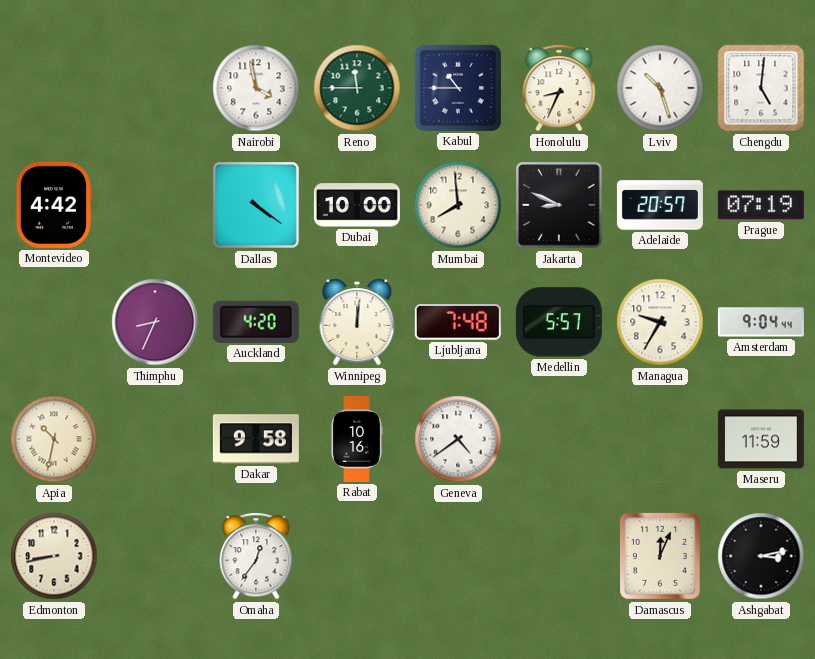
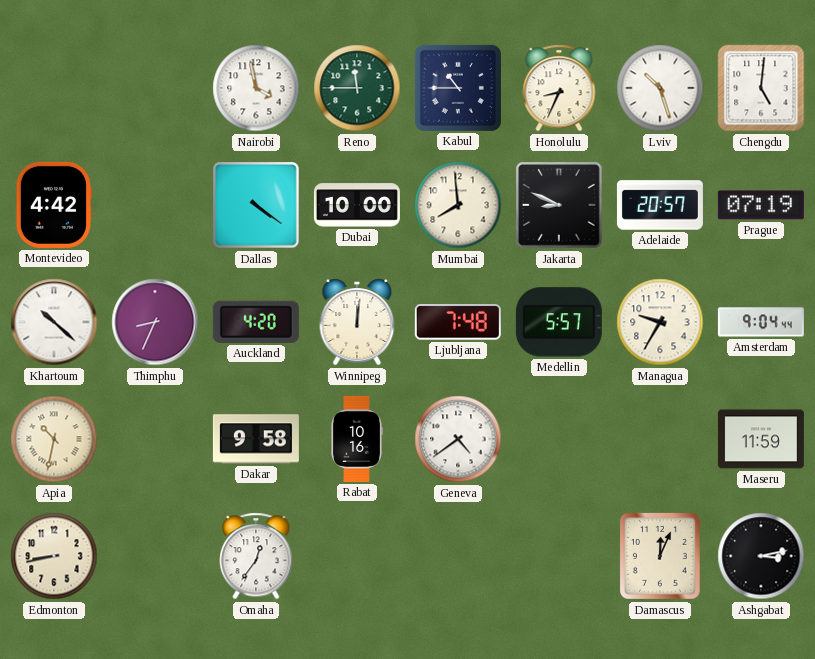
Khartoum: none -> 10:22 (54, 322)
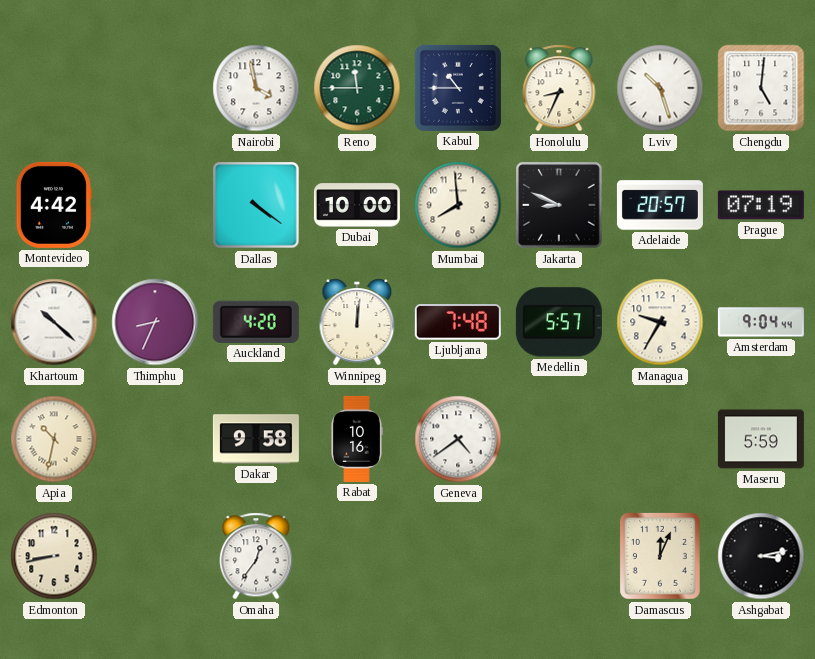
Maseru: 11:59 -> 5:59 (761, 439)
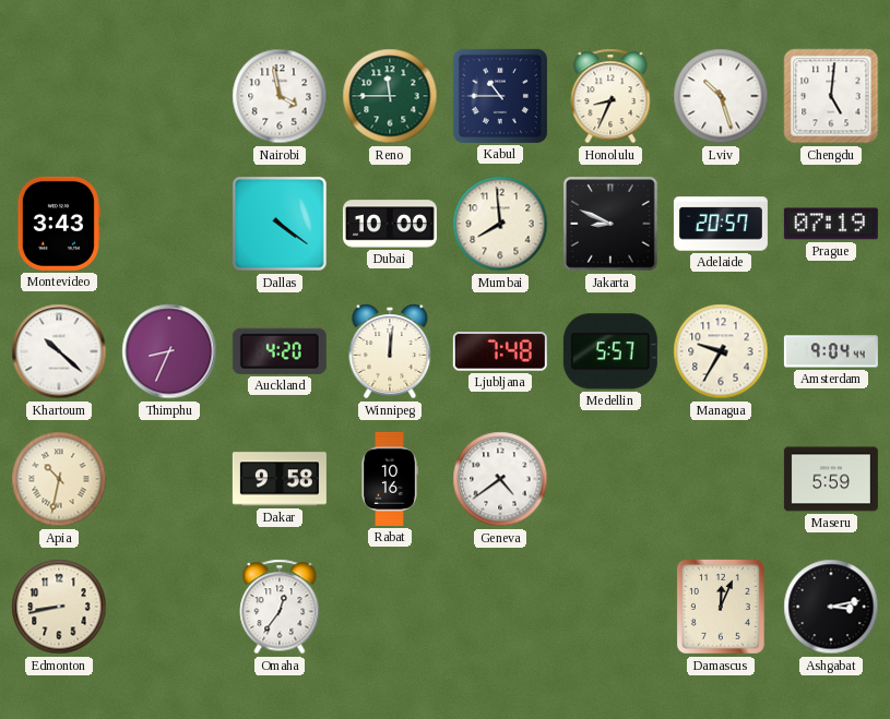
Montevideo: 4:42 -> 3:43 (59, 224)
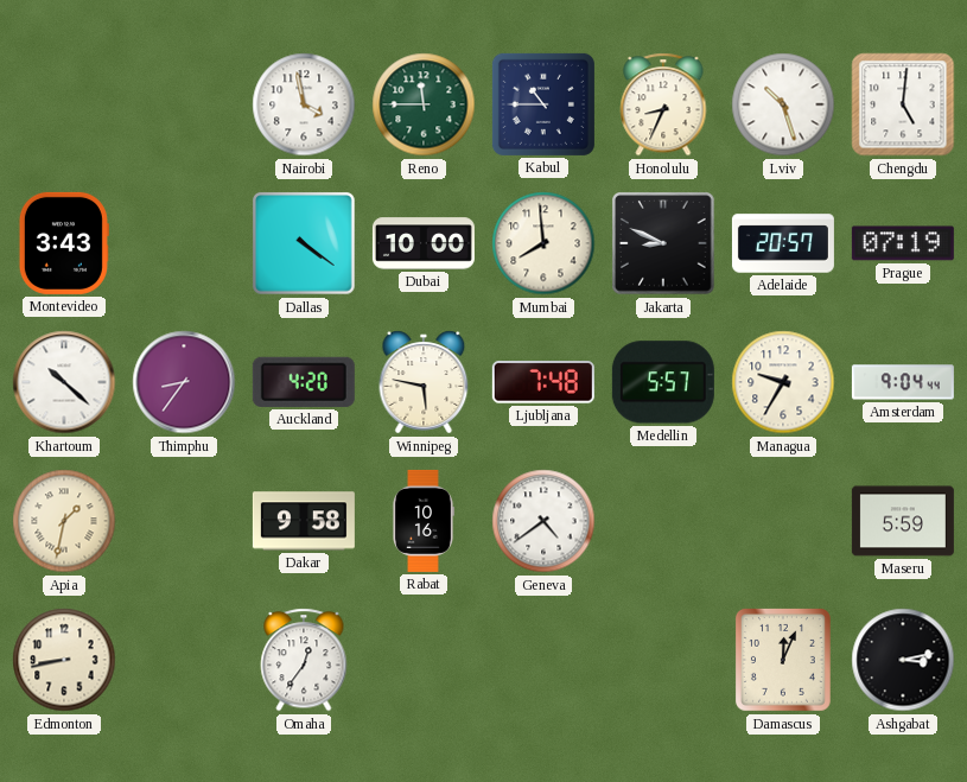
Thimphu: 8:34 -> 8:36 (184, 382)
Winnipeg: 12:01 -> 5:47 (424, 382)
Apia: 10:32 -> 1:32 (64, 521)
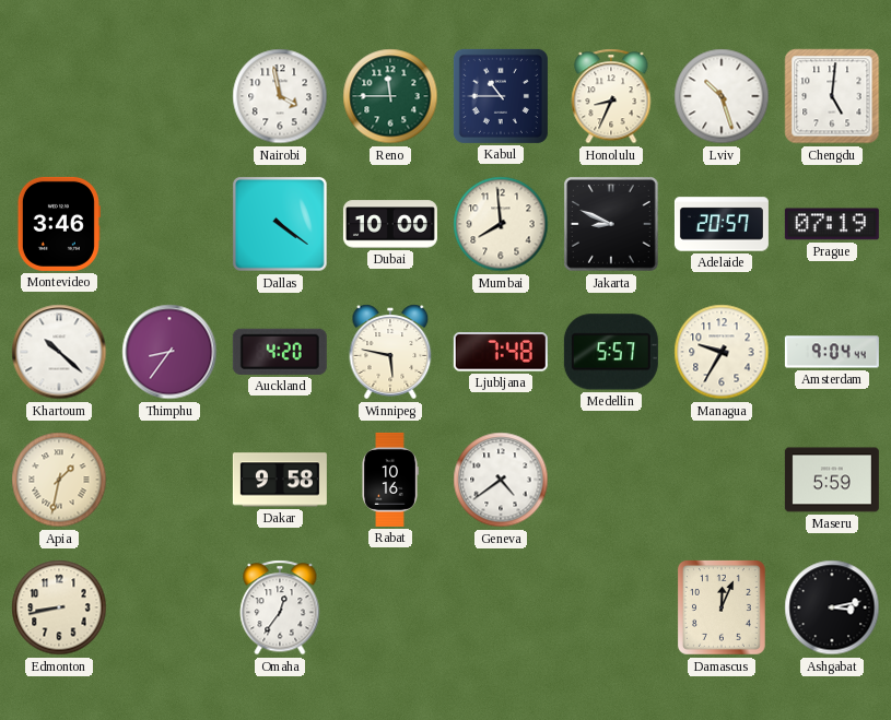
Montevideo: 3:43 -> 3:46 (59, 224)
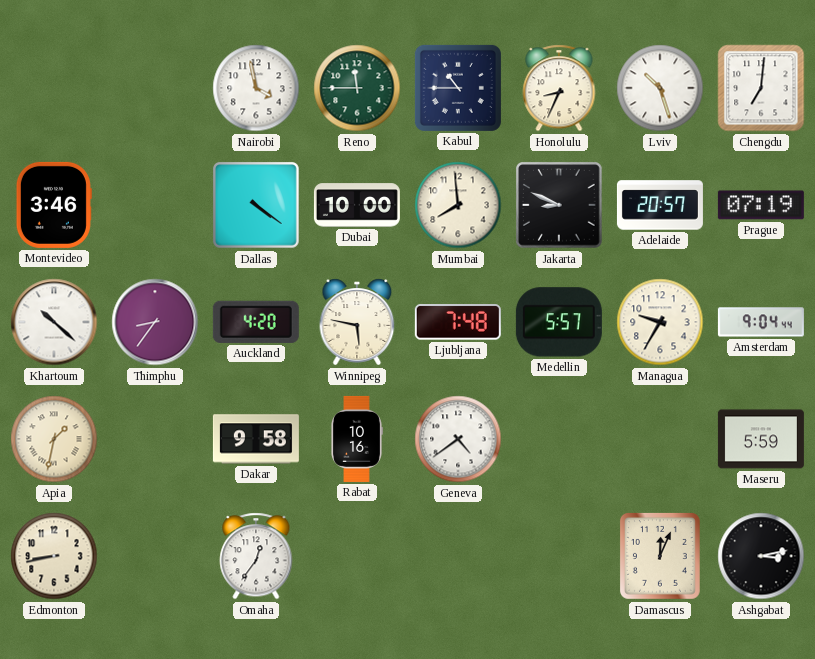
Chengdu: 5:01 -> 7:01 (761, 88)
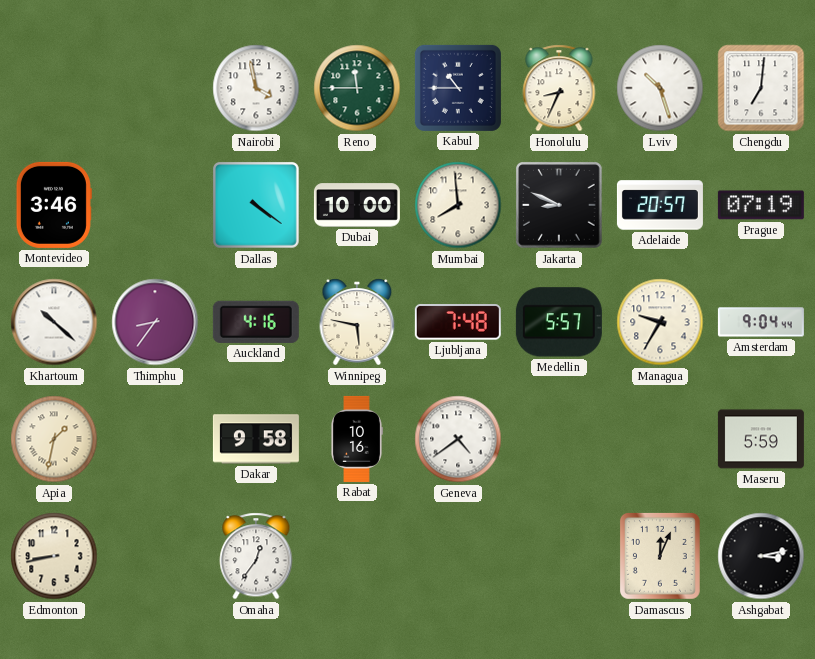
Auckland: 4:20 -> 4:16 (256, 322)
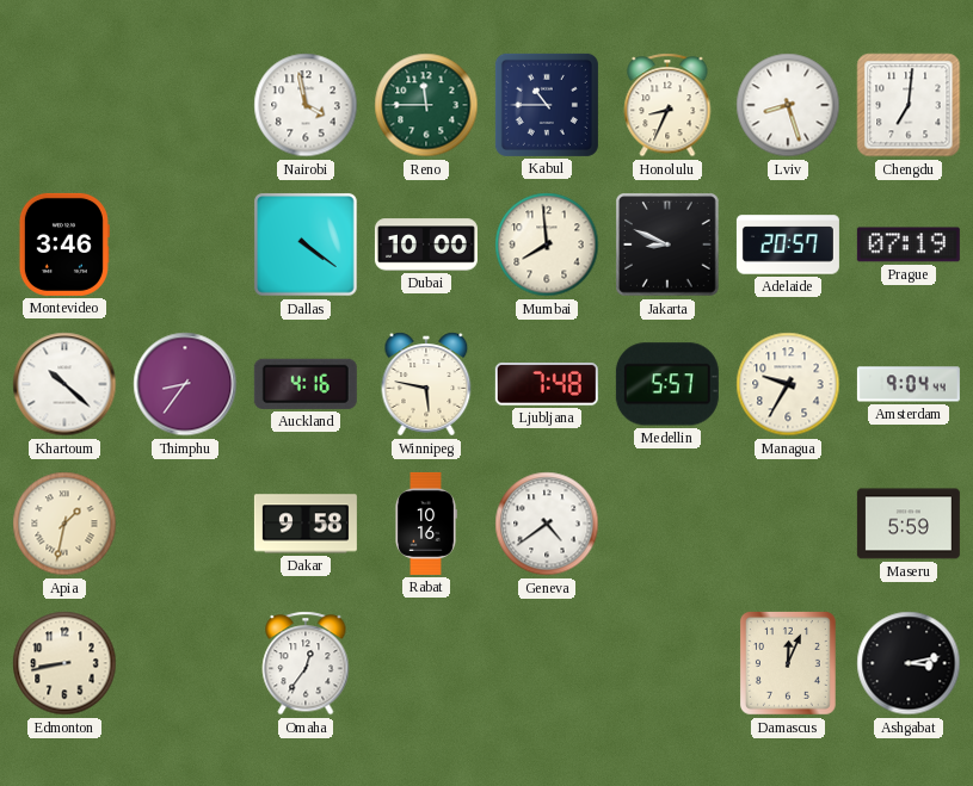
Lviv: 10:27 -> 8:27 (788, 105)
